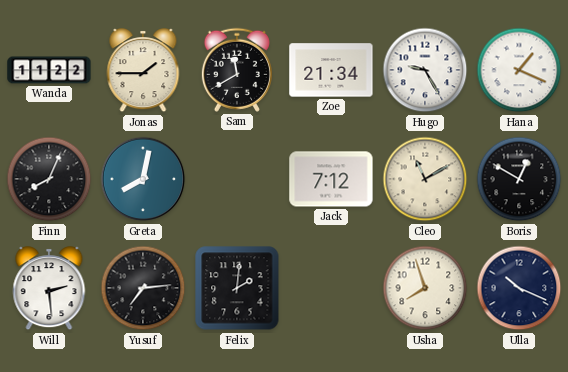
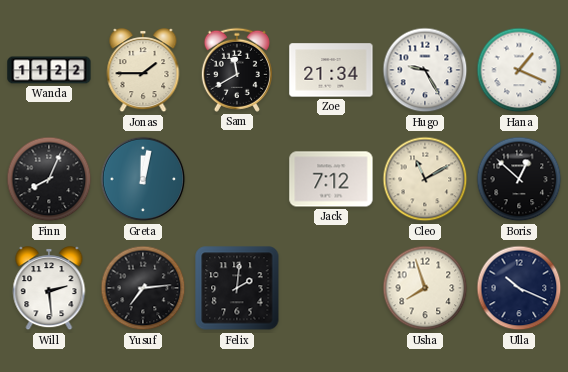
Greta: 8:02 -> 12:02 (143, 179)
Boris: 12:50 -> 12:52 (519, 179)
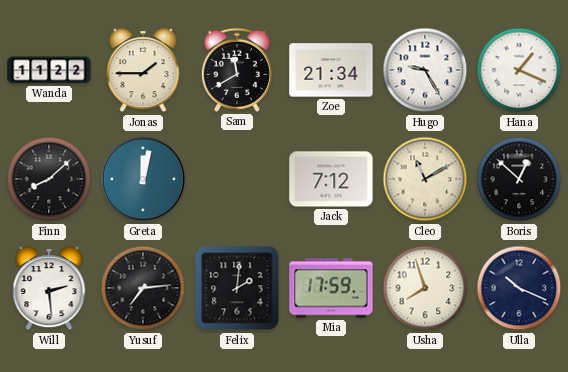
Finn: 8:04 -> 8:08 (49, 179)
Mia: none -> 17:59 (331, 288)
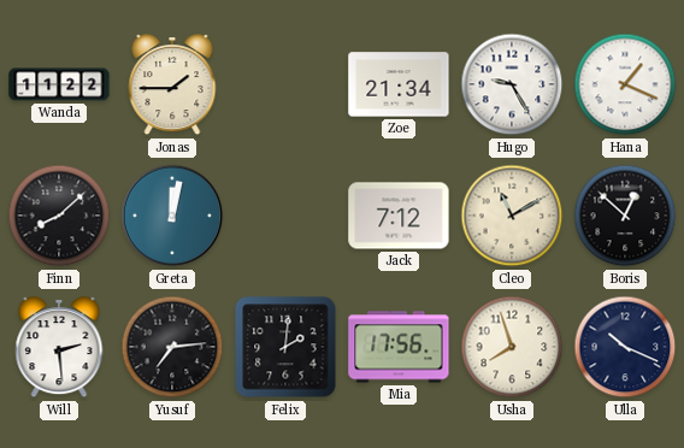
Sam: 11:40 -> none (237, 70)
Mia: 17:59 -> 17:56 (399, 347)
